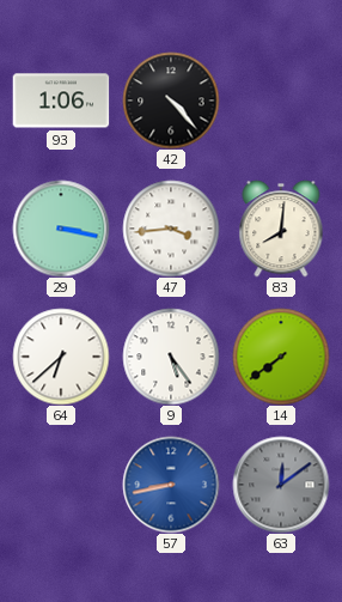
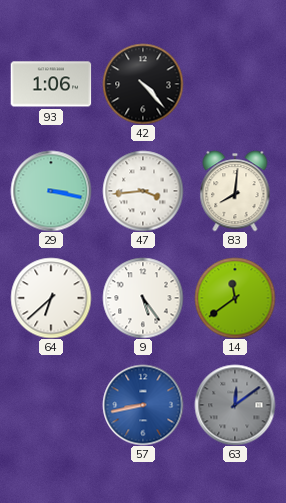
14: 7:39 -> 11:39 (235, 298)
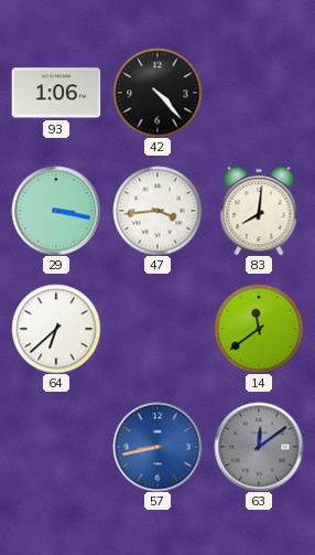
9: 5:24 -> none (143, 298)
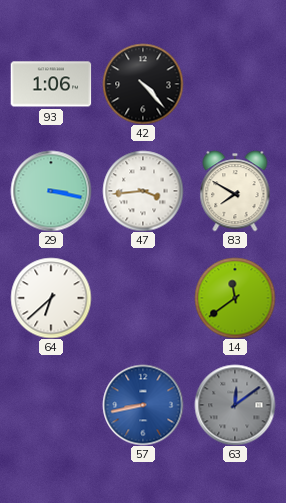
83: 8:01 -> 7:50 (235, 191)
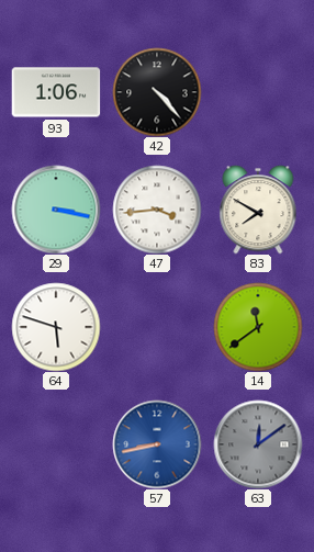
64: 6:38 -> 5:48 (56, 327)
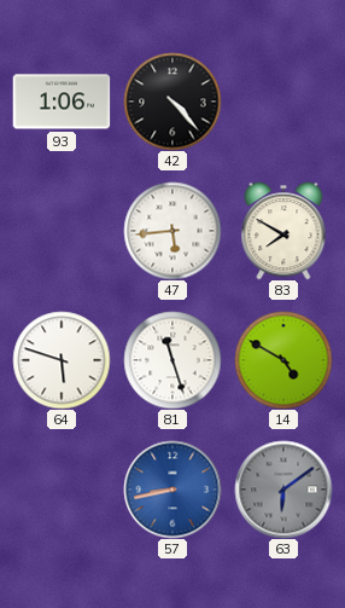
29: 3:17 -> none (56, 210)
47: 3:44 -> 5:44 (172, 231)
81: none -> 11:27 (172, 360)
14: 11:39 -> 4:50 (283, 360)
63: 12:09 -> 6:09 (283, 490)
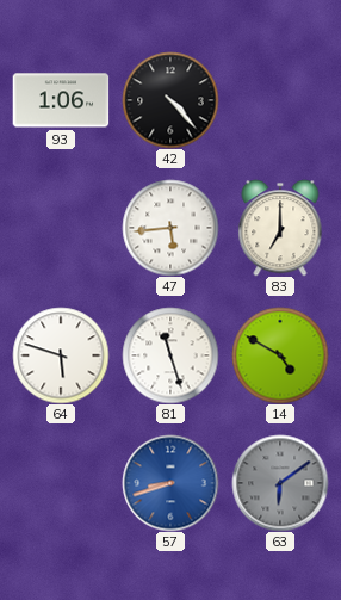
83: 7:50 -> 7:00 (280, 228)
57: 8:43 -> 8:42 (170, 483)
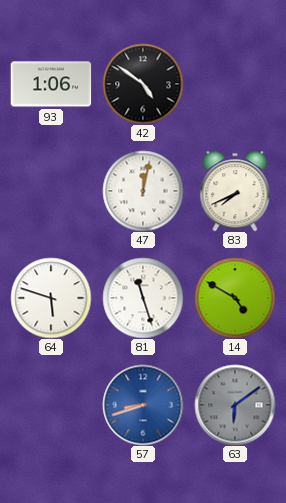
42: 4:23 -> 4:51 (143, 84)
47: 5:44 -> 12:02 (143, 191)
83: 7:00 -> 7:41 (235, 191)
